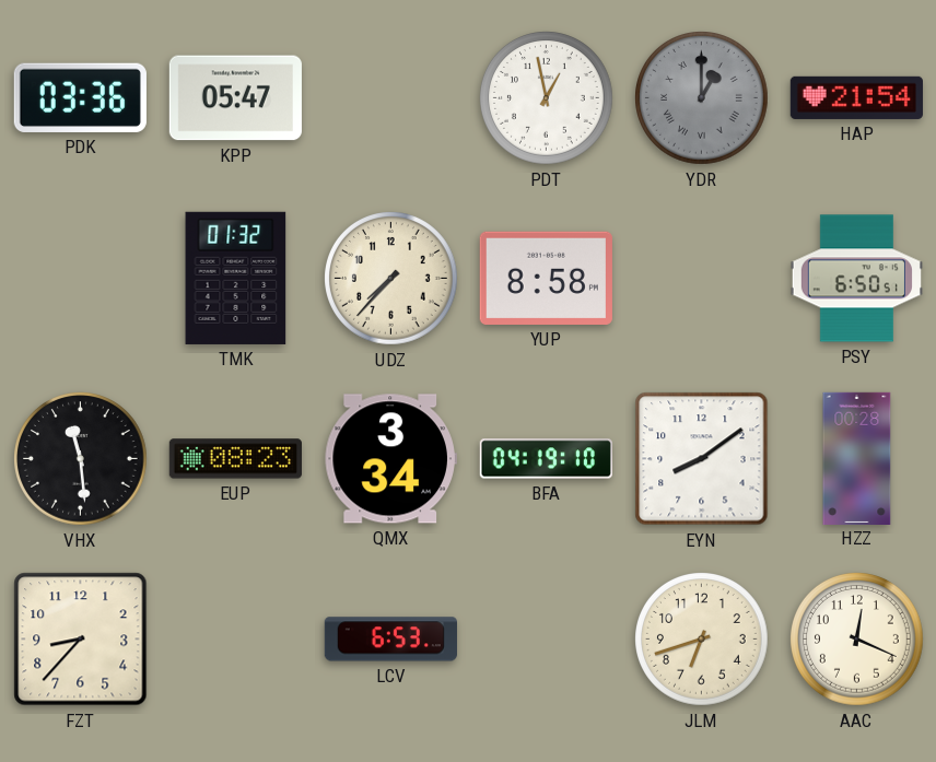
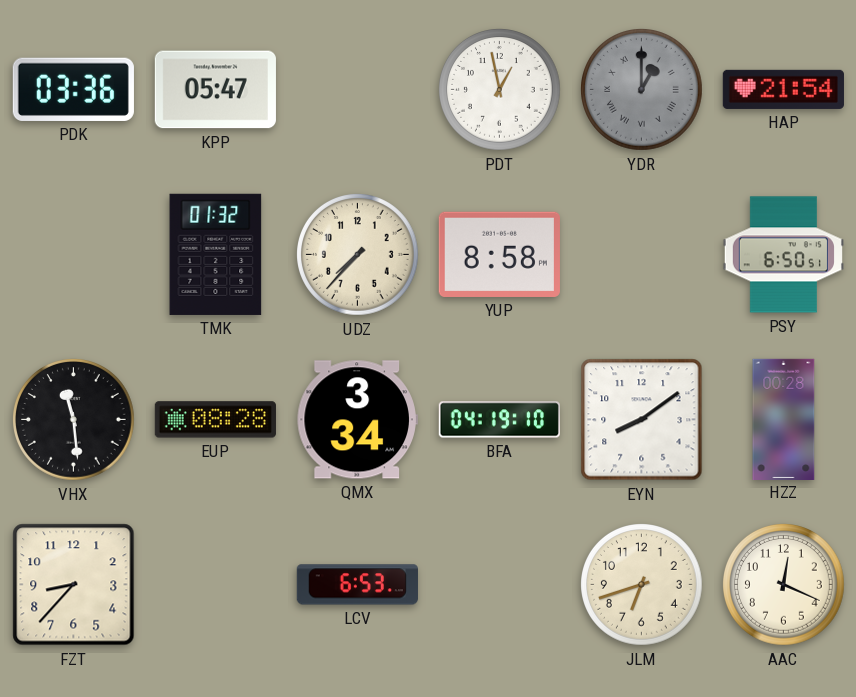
EUP: 08:23 -> 08:28 (215, 420)
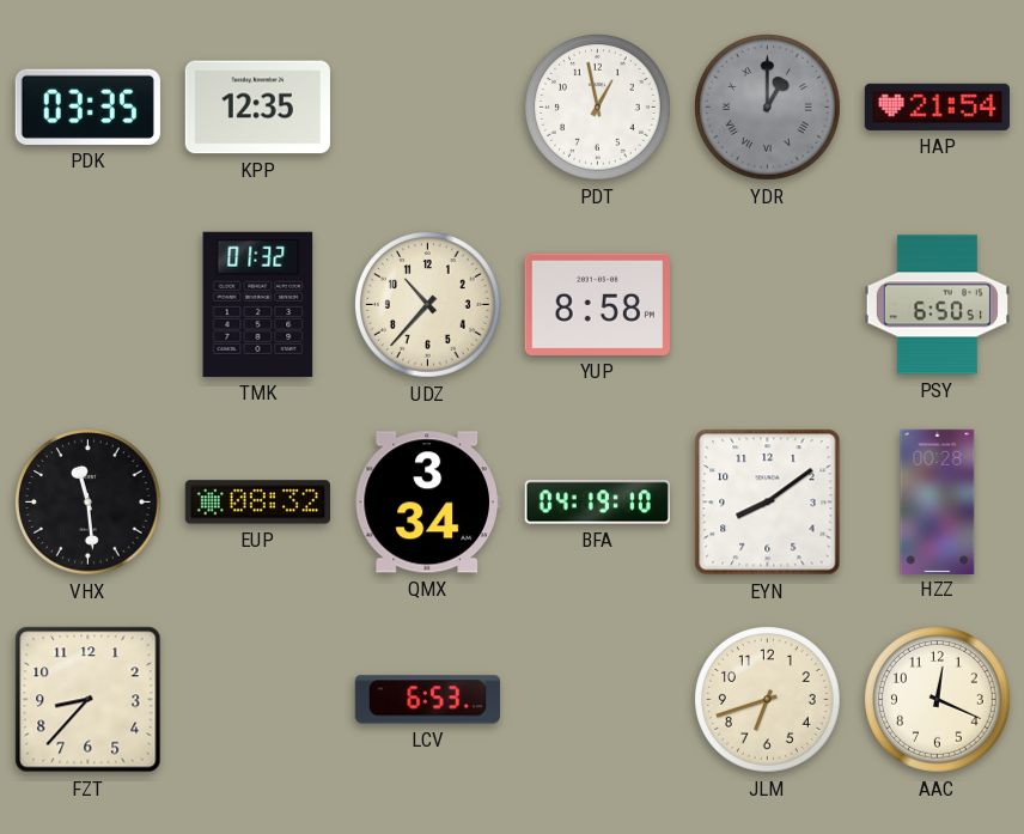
PDK: 03:36 -> 03:35 (87, 106)
KPP: 05:47 -> 12:35 (257, 108)
UDZ: 7:37 -> 10:37 (428, 305)
EUP: 08:28 -> 08:32 (257, 503)
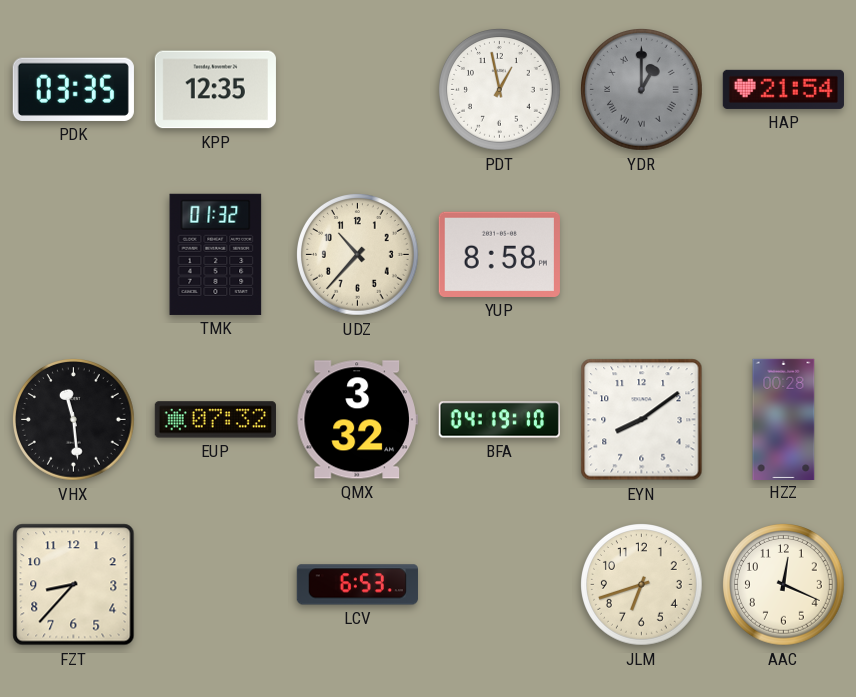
PSY: 6:50 -> none (937, 305)
EUP: 08:32 -> 07:32 (215, 420)
QMX: 3:34 -> 3:32 (357, 420)
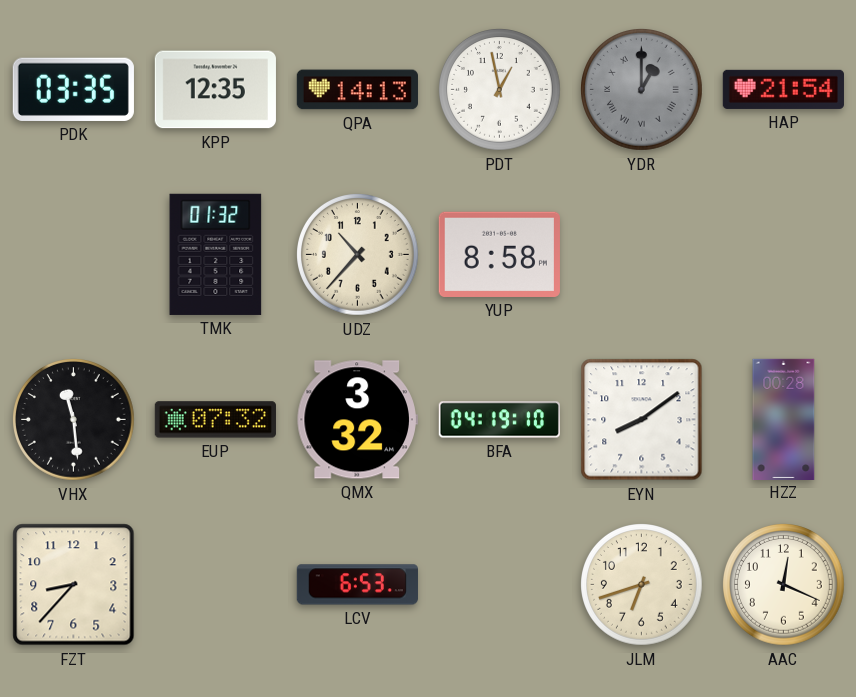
QPA: none -> 14:13 (357, 90)
